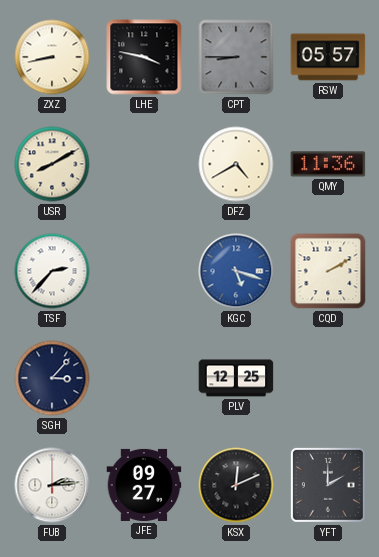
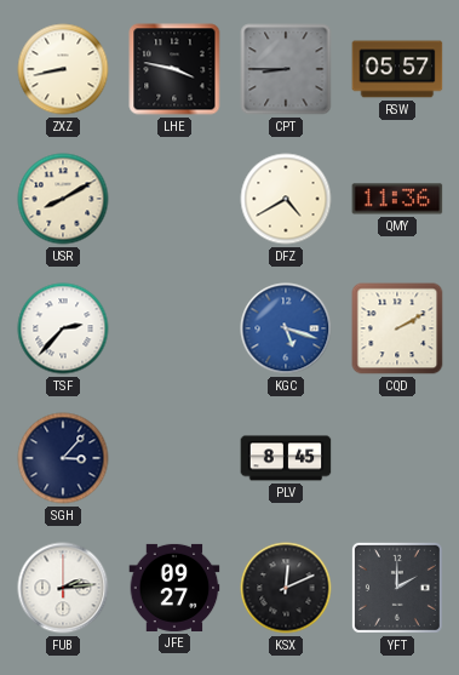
PLV: 12:25 -> 8:45 (286, 458)
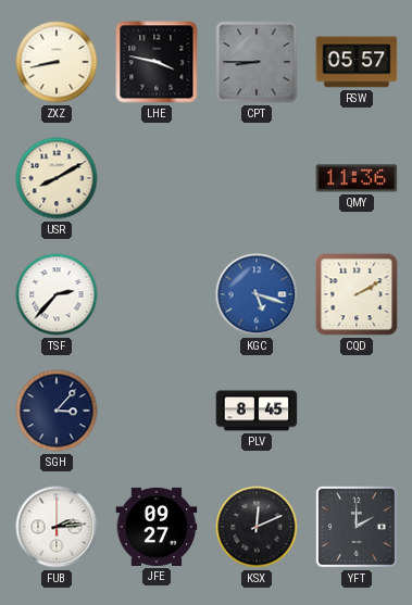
DFZ: 4:40 -> none (286, 199)
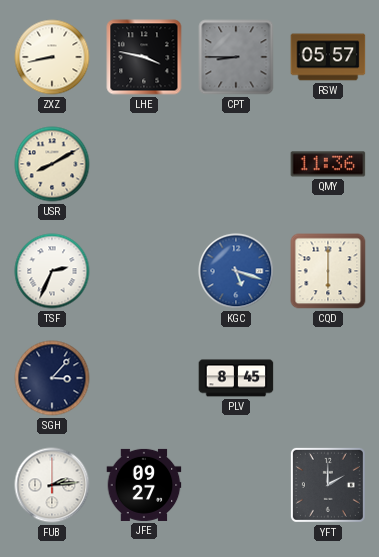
TSF: 2:37 -> 2:34 (52, 271)
CQD: 2:10 -> 6:00 (328, 271)
KSX: 12:11 -> none (257, 527)
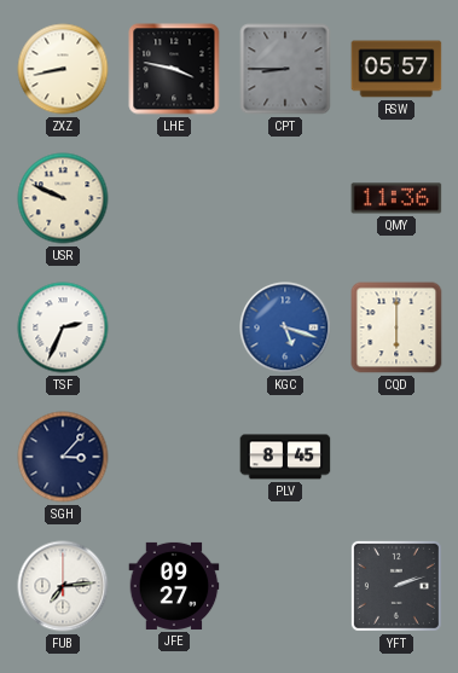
USR: 8:10 -> 9:49 (63, 198)
FUB: 2:14 -> 7:14 (63, 586)
YFT: 2:00 -> 2:12 (396, 586)
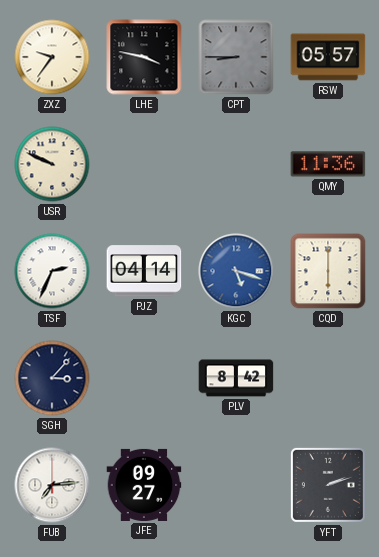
ZXZ: 8:43 -> 9:36 (52, 57)
PJZ: none -> 04:14 (144, 271)
PLV: 8:45 -> 8:42 (236, 378)
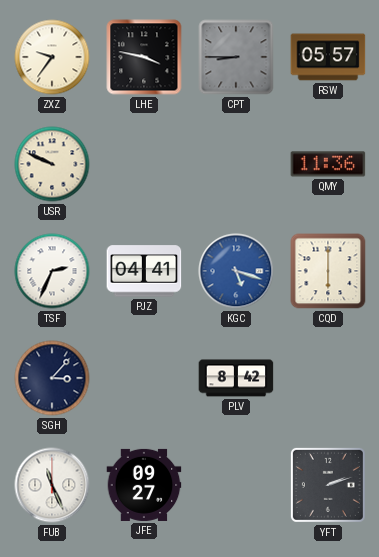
PJZ: 04:14 -> 04:41 (144, 271)
FUB: 7:14 -> 11:26 (52, 485)
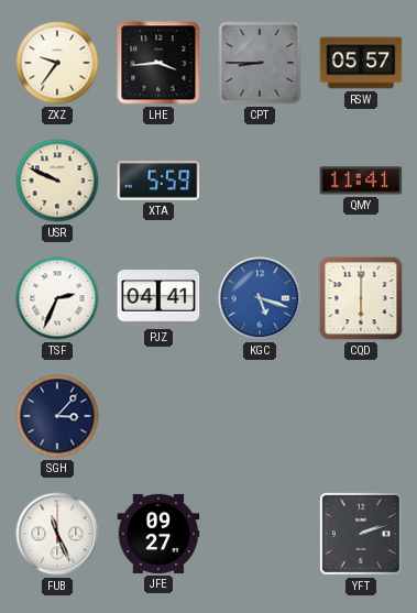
LHE: 3:47 -> 3:44 (158, 63)
XTA: none -> 5:59 (158, 180)
QMY: 11:36 -> 11:41 (361, 180)
PLV: 8:42 -> none (236, 378)
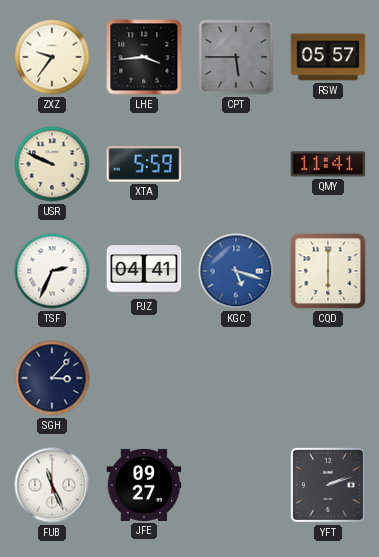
CPT: 8:45 -> 5:45 (236, 57)
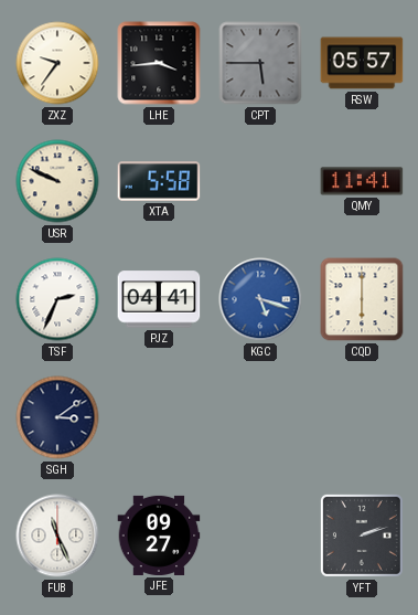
XTA: 5:59 -> 5:58 (159, 181)
SGH: 3:07 -> 3:09 (57, 417)
